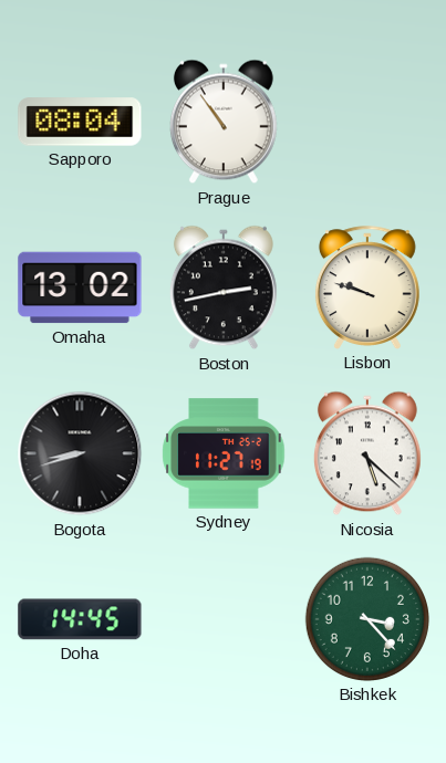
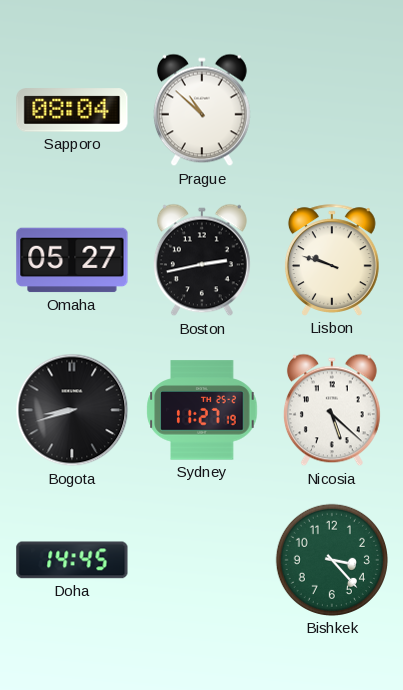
Prague: 10:54 -> 10:52 (202, 110)
Omaha: 13:02 -> 05:27 (72, 260)
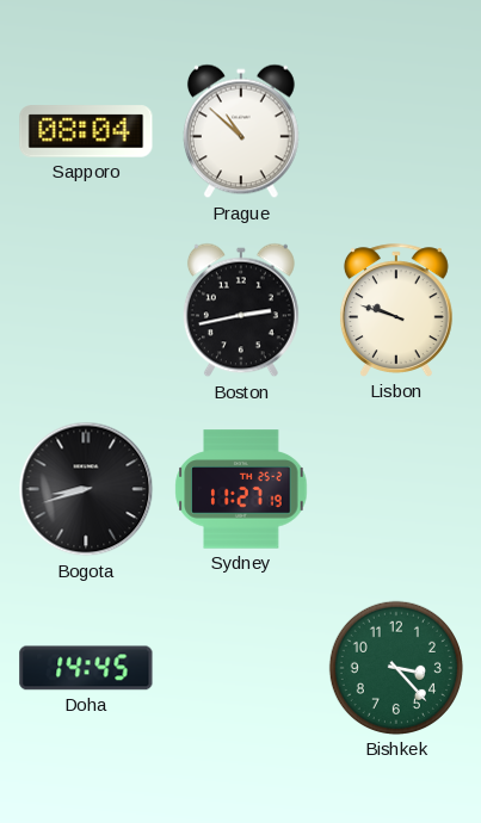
Omaha: 05:27 -> none (72, 260)
Nicosia: 5:22 -> none (332, 410)
